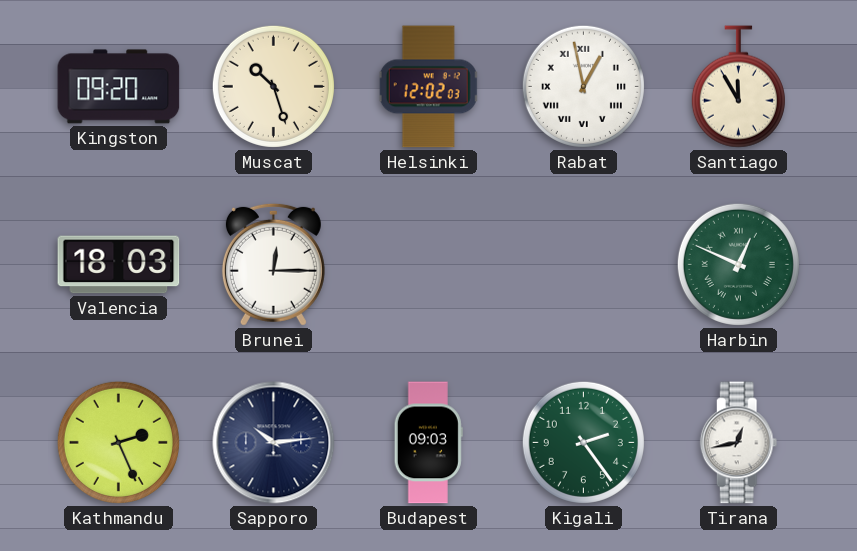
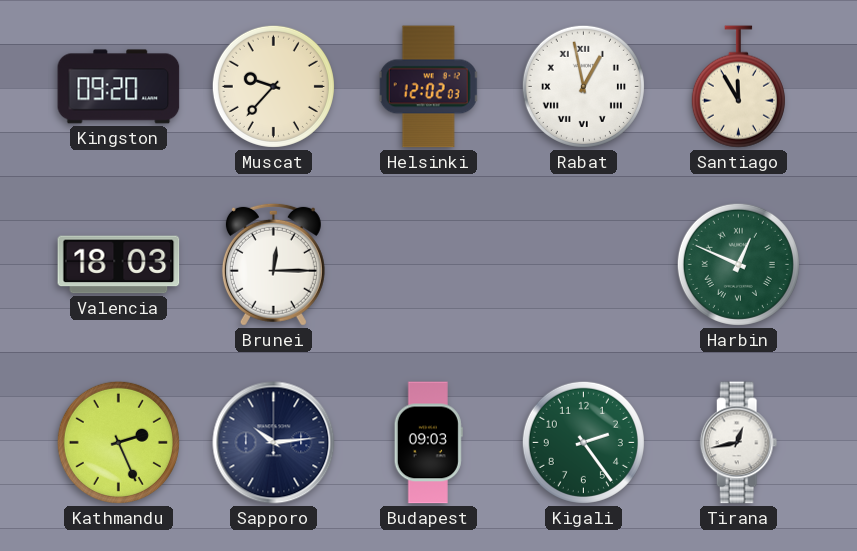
Muscat: 10:27 -> 9:37 (273, 86)
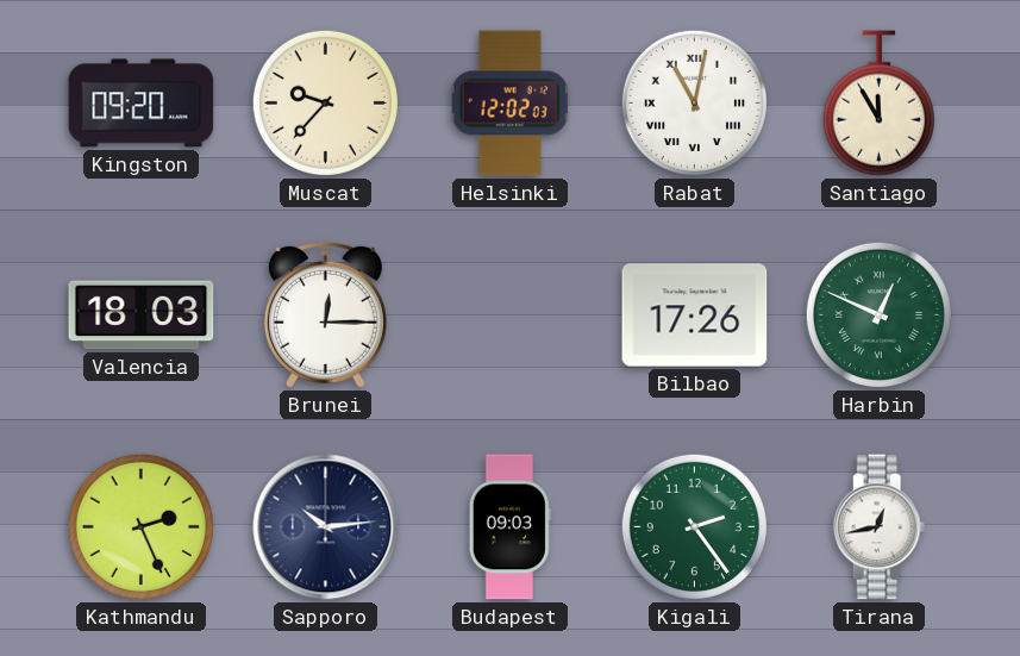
Rabat: 12:58 -> 11:02 (694, 102)
Bilbao: none -> 17:26 (695, 315)
